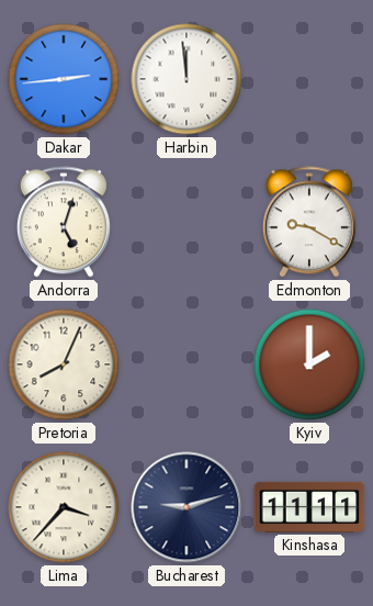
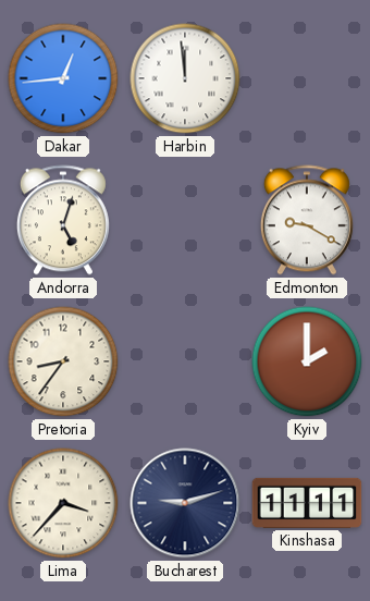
Dakar: 2:44 -> 12:44 (63, 78)
Pretoria: 8:04 -> 8:36 (63, 361)
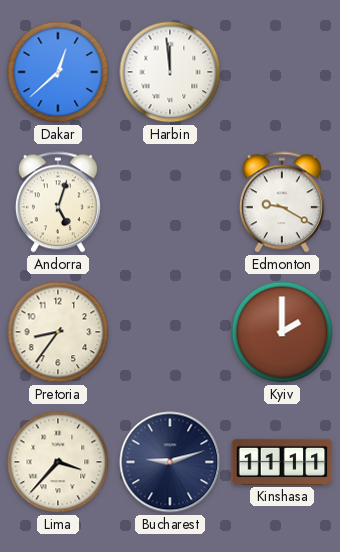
Dakar: 12:44 -> 12:38 (58, 72)
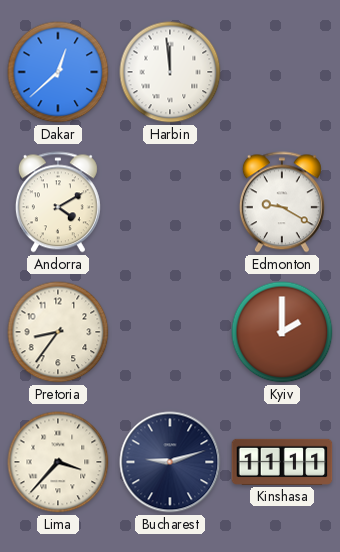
Andorra: 5:03 -> 4:10 (58, 202)
